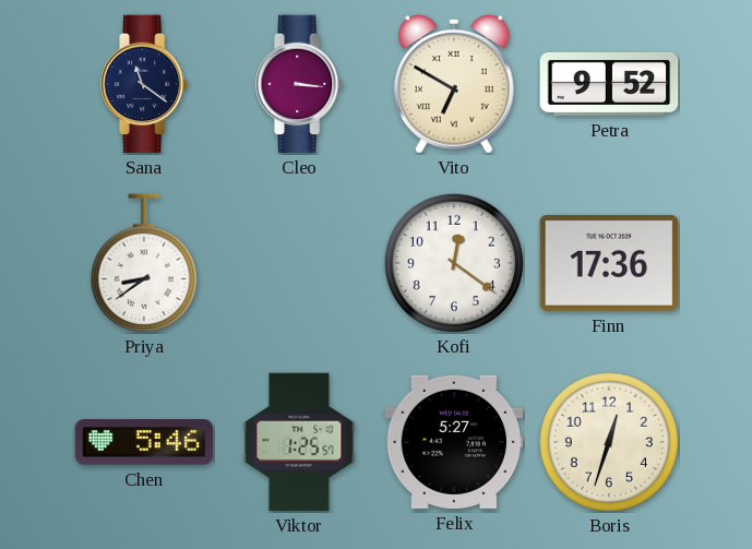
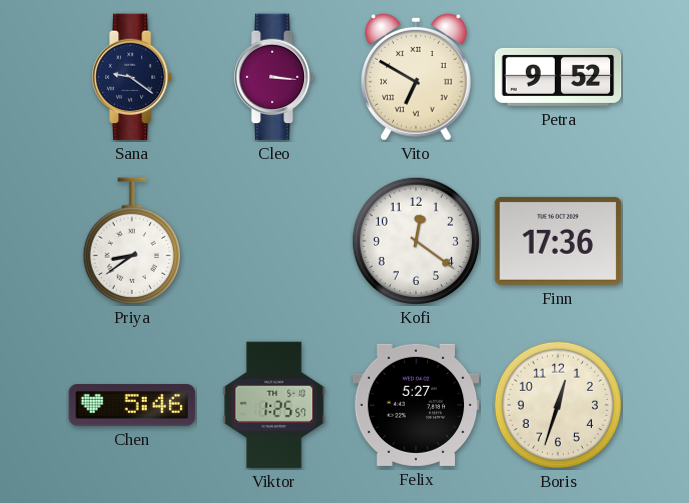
Sana: 11:21 -> 9:21 (133, 77)
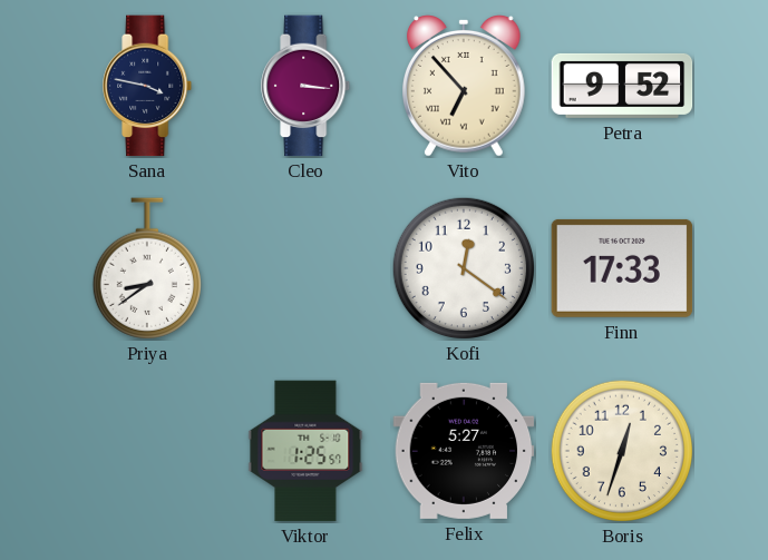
Sana: 9:21 -> 3:47 (148, 86)
Vito: 6:50 -> 6:53 (465, 87)
Finn: 17:36 -> 17:33 (622, 268)
Chen: 5:46 -> none (132, 405)
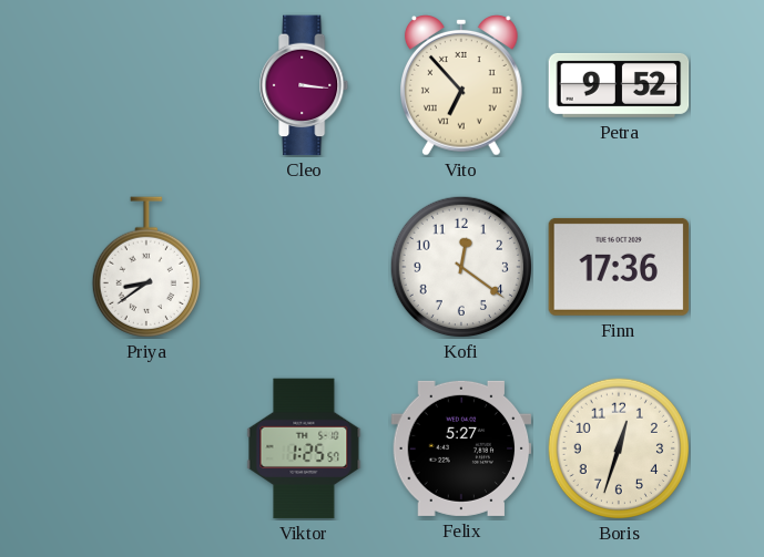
Sana: 3:47 -> none (148, 86)
Finn: 17:33 -> 17:36 (619, 267)
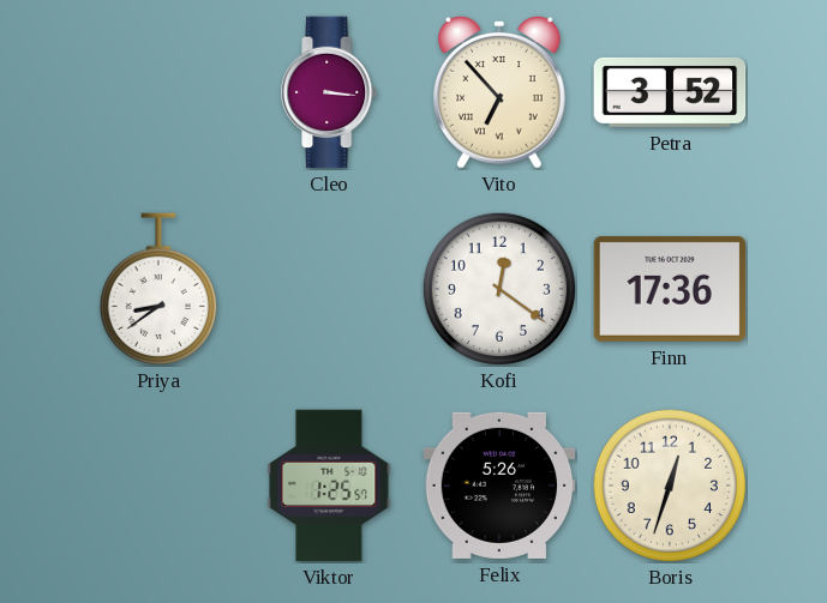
Petra: 9:52 -> 3:52 (670, 92)
Felix: 5:27 -> 5:26 (499, 486)
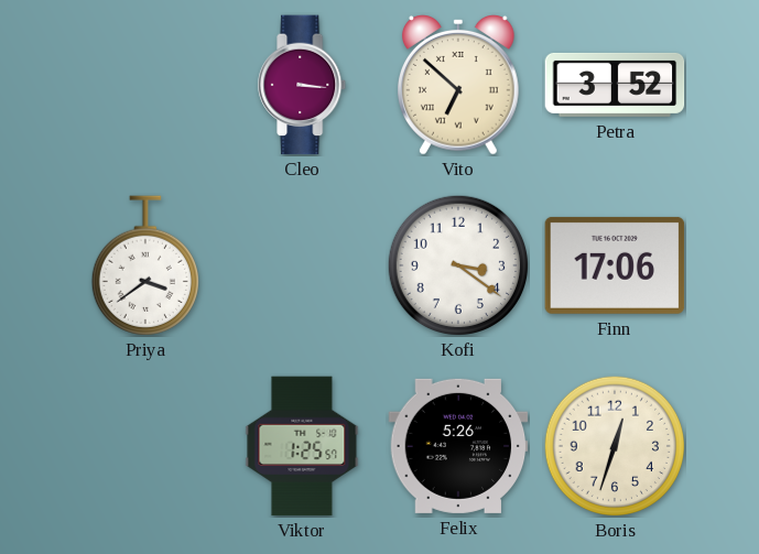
Vito: 6:53 -> 6:52 (459, 86)
Priya: 8:39 -> 3:39 (145, 265)
Kofi: 12:21 -> 3:21 (457, 264)
Finn: 17:36 -> 17:06 (615, 265)
